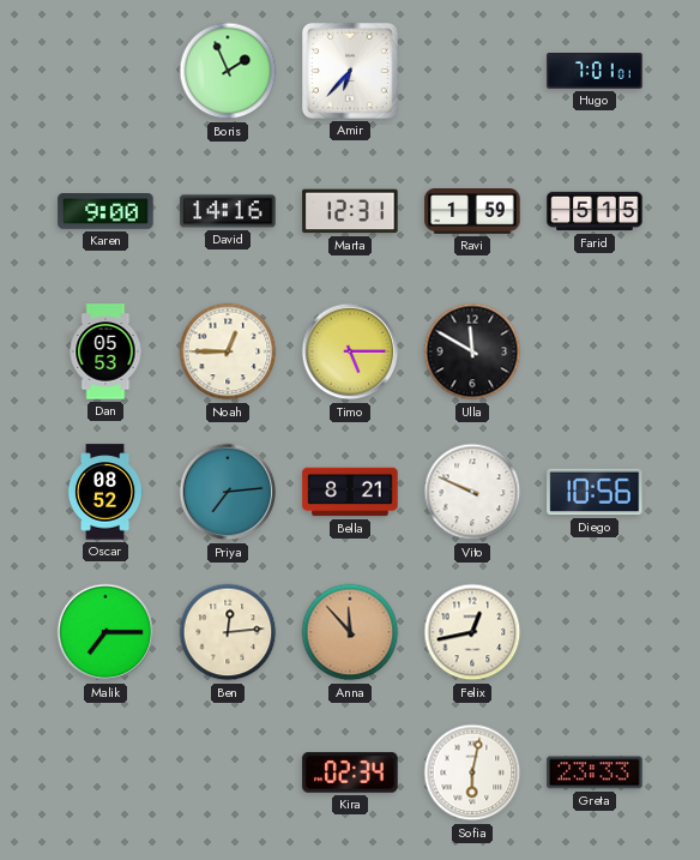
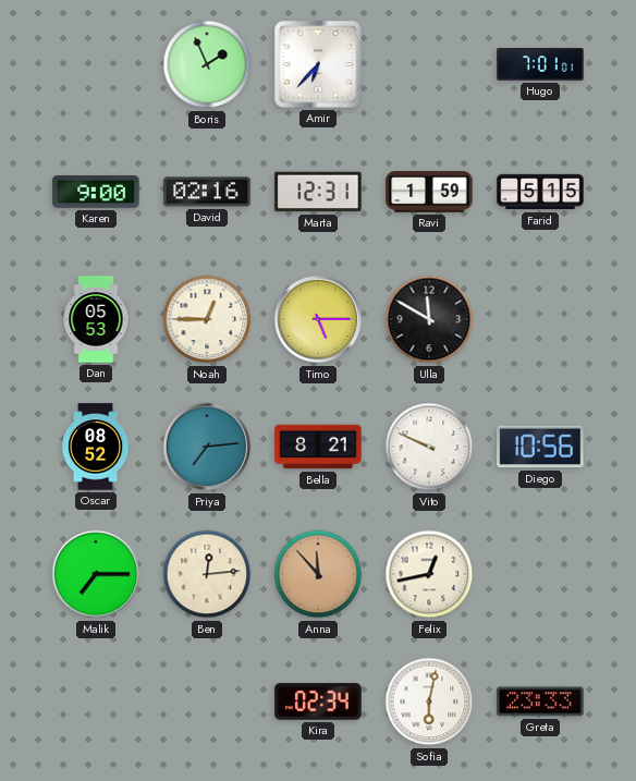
David: 14:16 -> 02:16 (207, 192)
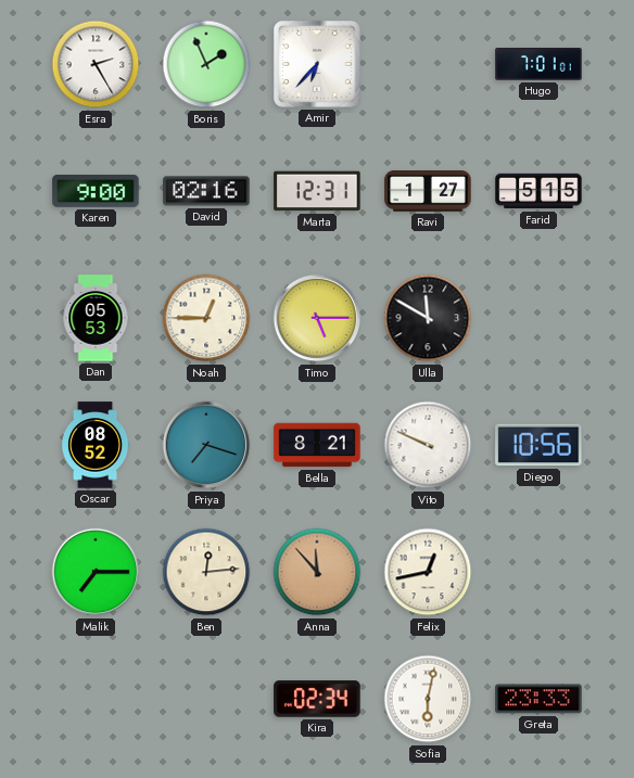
Esra: none -> 2:25 (96, 64)
Ravi: 1:59 -> 1:27 (428, 191)
Priya: 7:14 -> 7:18 (206, 445)
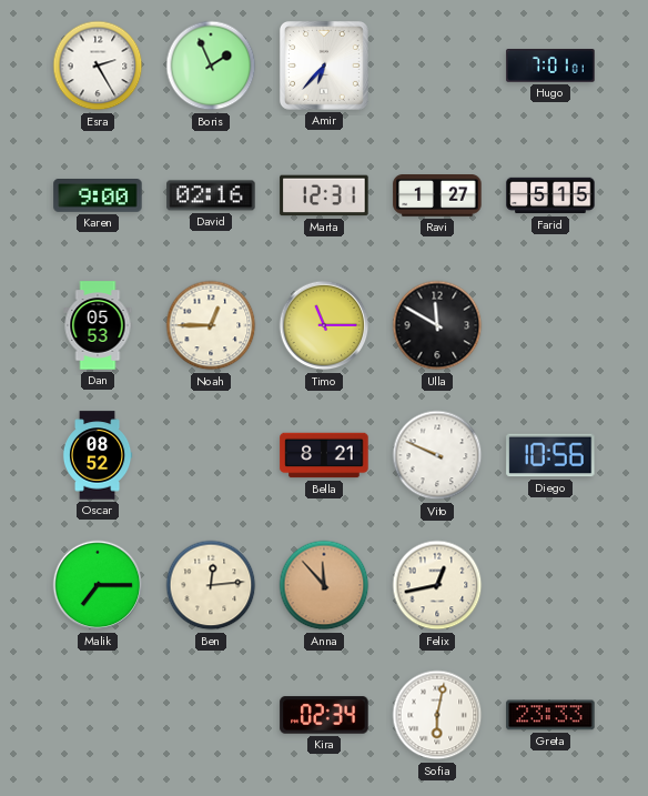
Timo: 5:15 -> 11:15 (324, 325)
Priya: 7:18 -> none (206, 445)
